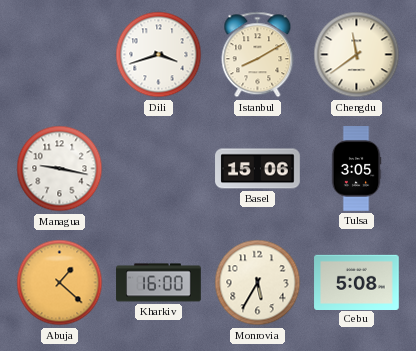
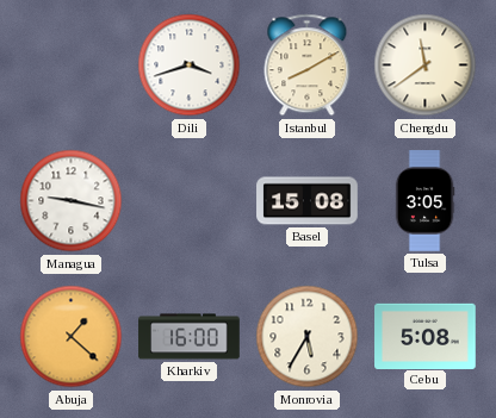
Basel: 15:06 -> 15:08 (308, 201)
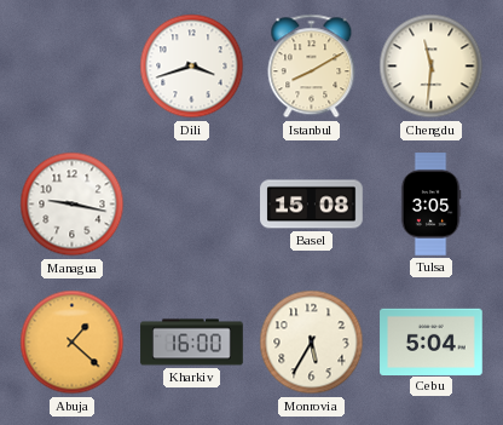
Chengdu: 11:39 -> 11:31 (432, 67)
Cebu: 5:08 -> 5:04 (432, 341)
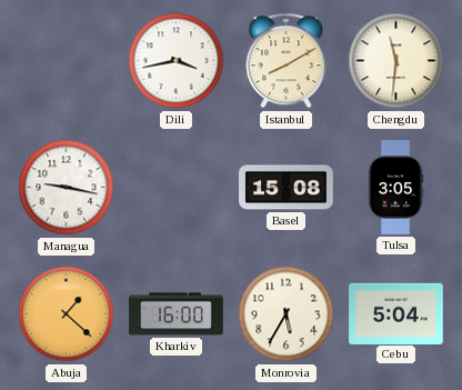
Dili: 3:42 -> 3:43 (177, 61)
